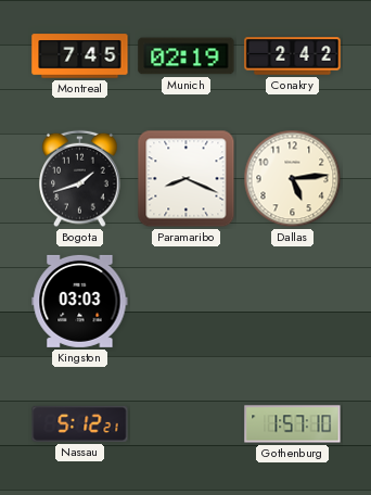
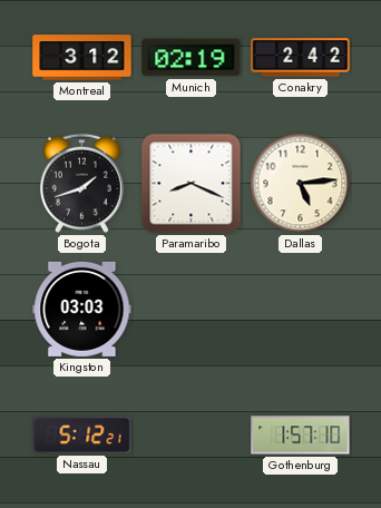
Montreal: 7:45 -> 3:12 (82, 58)
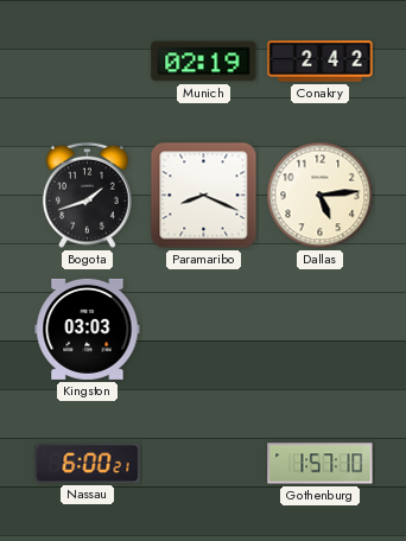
Montreal: 3:12 -> none (82, 58)
Nassau: 5:12 -> 6:00 (88, 463)
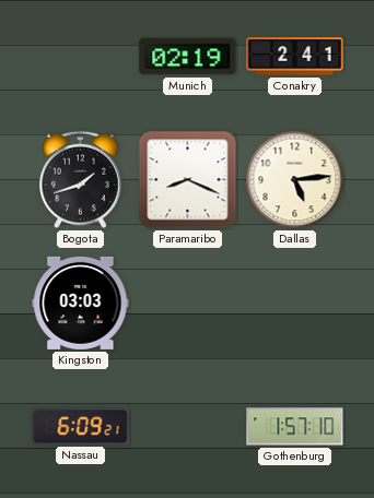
Conakry: 2:42 -> 2:41 (295, 57)
Nassau: 6:00 -> 6:09 (81, 426)
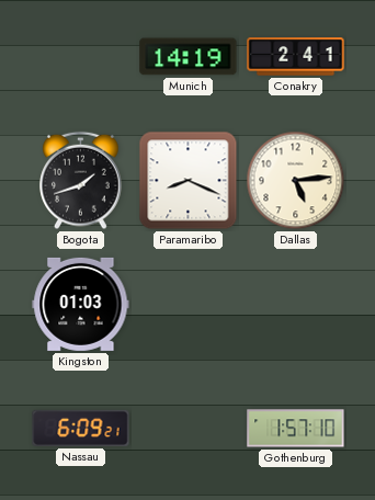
Munich: 02:19 -> 14:19 (189, 57)
Kingston: 03:03 -> 01:03 (81, 304)
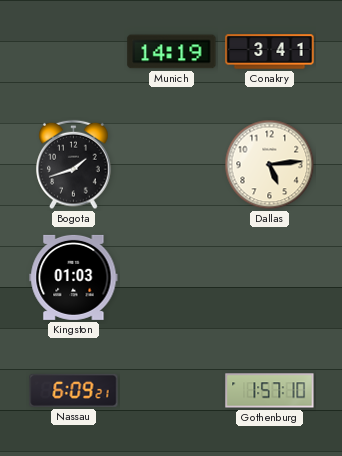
Conakry: 2:41 -> 3:41 (270, 52)
Paramaribo: 8:19 -> none (189, 181)
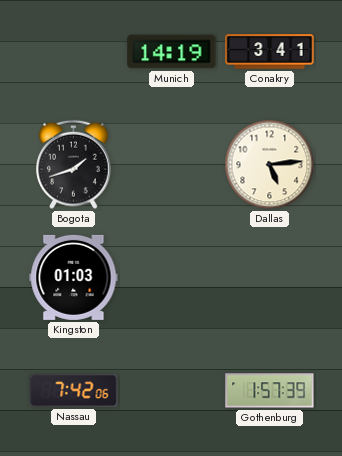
Nassau: 6:09 -> 7:42 (74, 390)
Gothenburg: 1:57:10 -> 1:57:39 (270, 391)
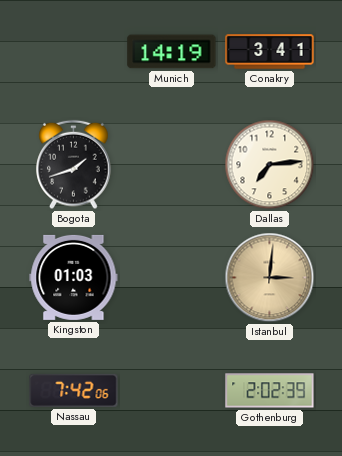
Dallas: 5:14 -> 7:14 (270, 165)
Istanbul: none -> 3:01 (270, 278)
Gothenburg: 1:57 -> 2:02 (270, 391)
